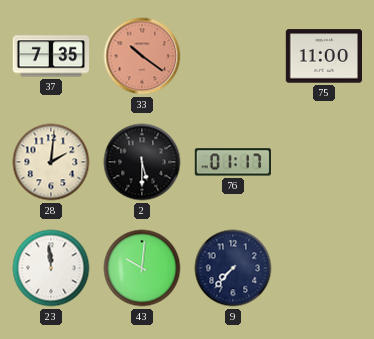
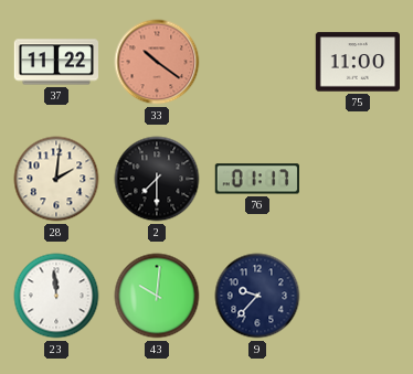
37: 7:35 -> 11:22 (56, 62)
2: 5:30 -> 7:30 (157, 179)
9: 7:37 -> 9:37 (257, 296)
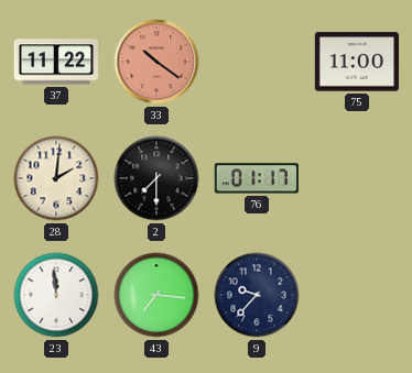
43: 10:01 -> 7:16 (156, 295)
